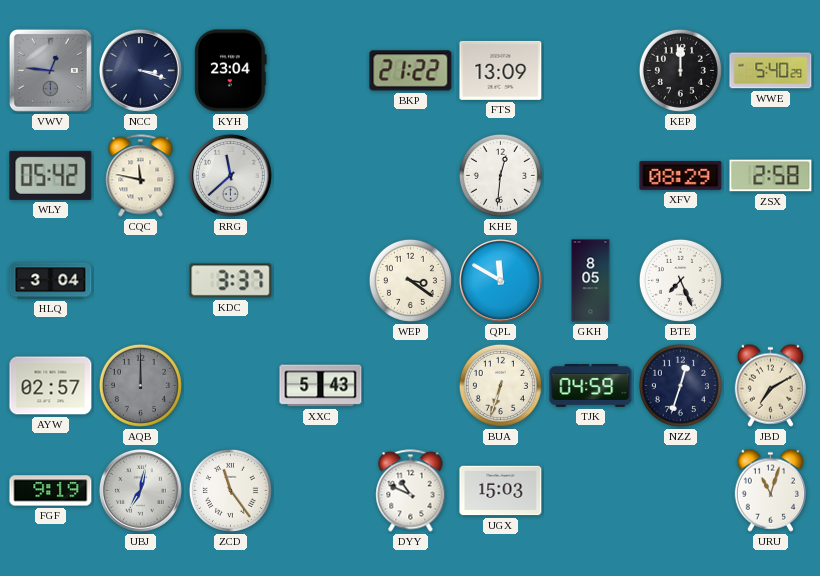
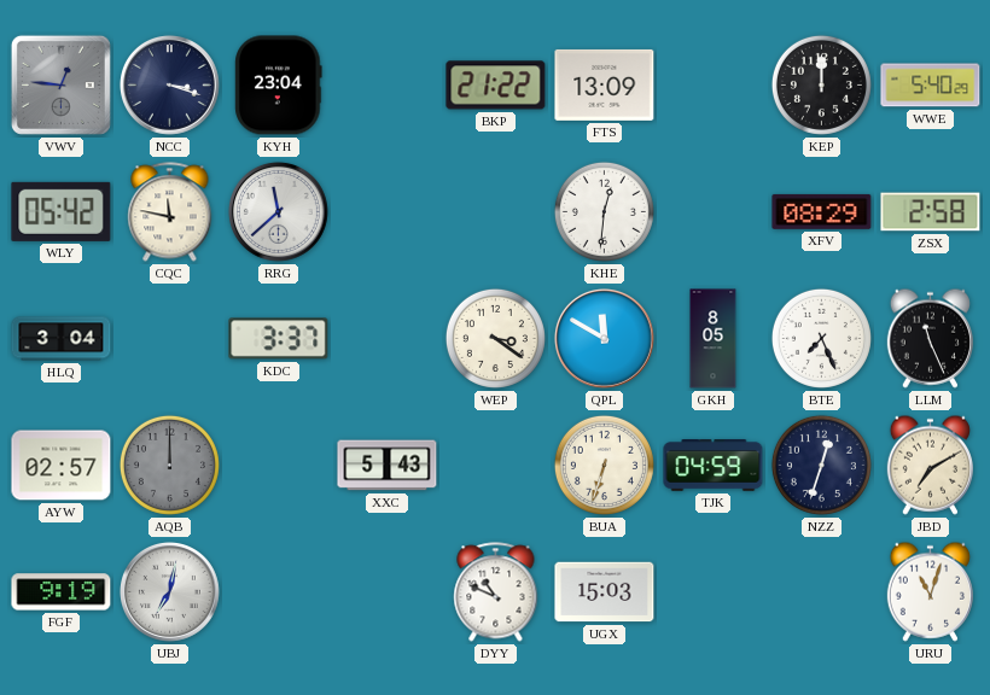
LLM: none -> 11:26 (930, 338)
ZCD: 11:24 -> none (230, 490)
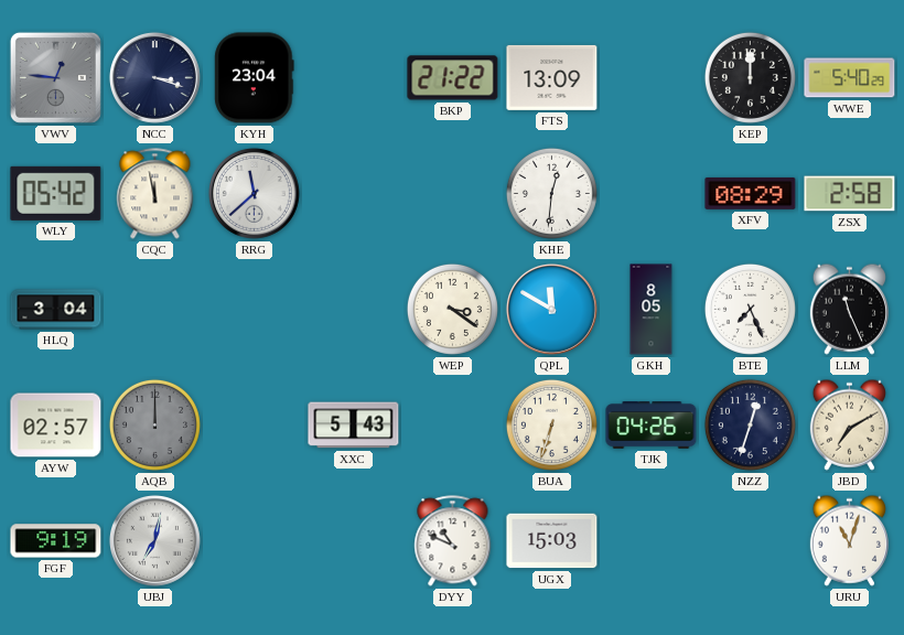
CQC: 11:47 -> 11:58 (155, 194)
KDC: 3:37 -> none (279, 339)
TJK: 04:59 -> 04:26 (652, 426)
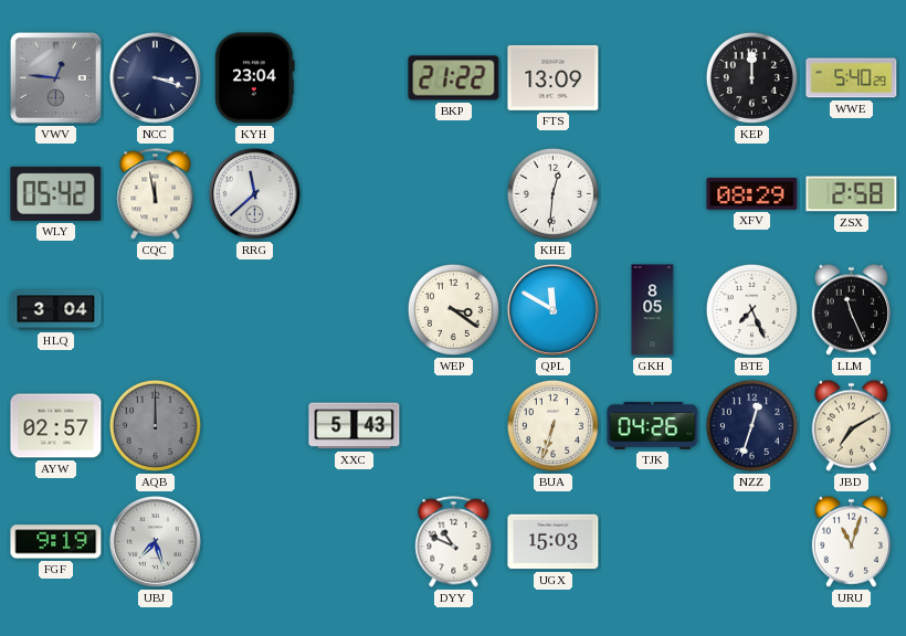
UBJ: 7:02 -> 7:27 (155, 541)
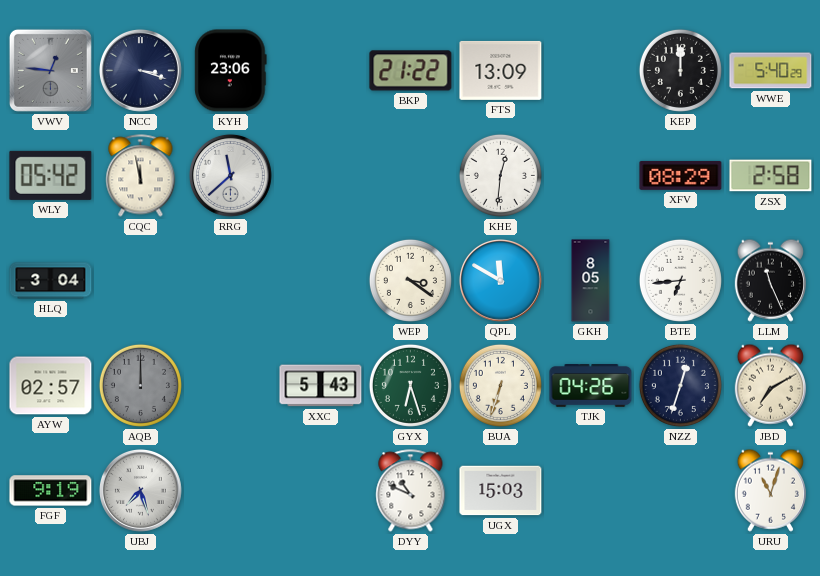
KYH: 23:04 -> 23:06 (231, 71)
BTE: 7:26 -> 6:44 (680, 280)
GYX: none -> 6:27 (410, 385)
